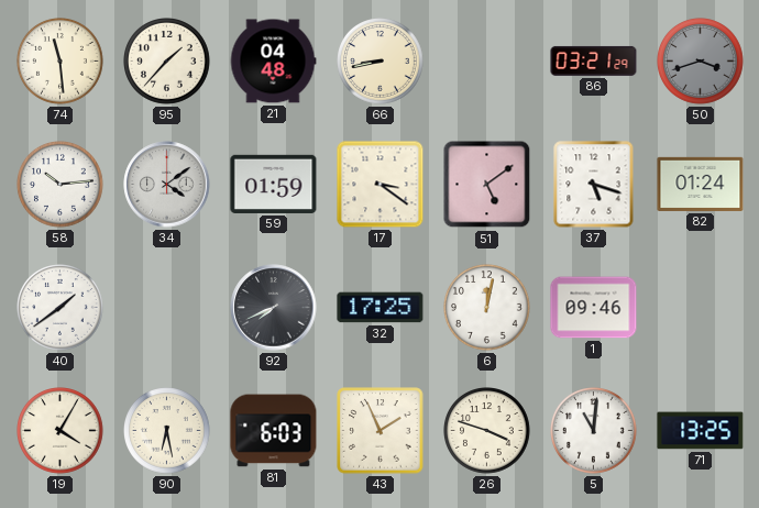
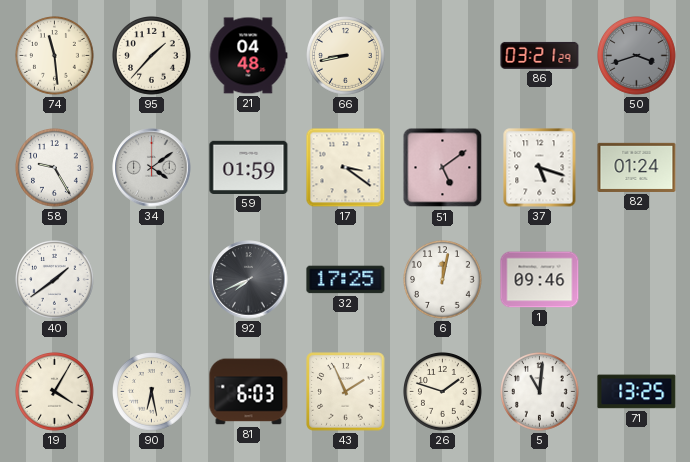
58: 10:14 -> 9:25 (55, 168)
26: 3:48 -> 1:48 (443, 392)
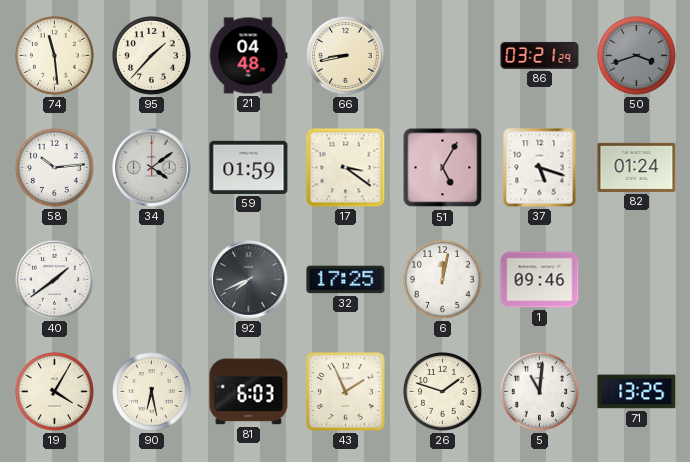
58: 9:25 -> 10:14 (55, 168)
51: 5:09 -> 5:05 (443, 168)
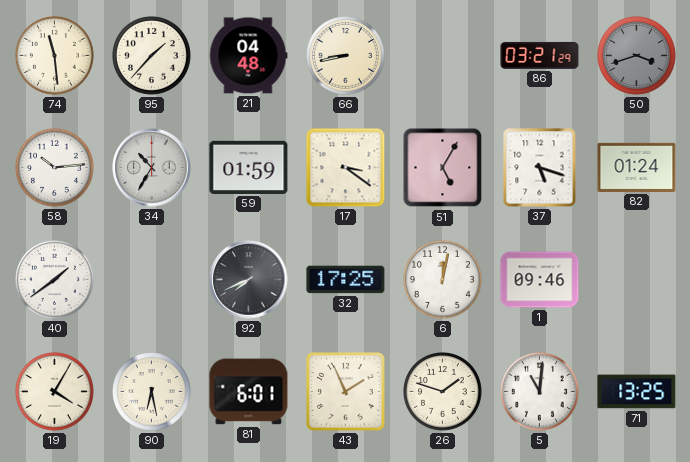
34: 4:09 -> 10:35 (152, 168)
81: 6:03 -> 6:01 (249, 392)
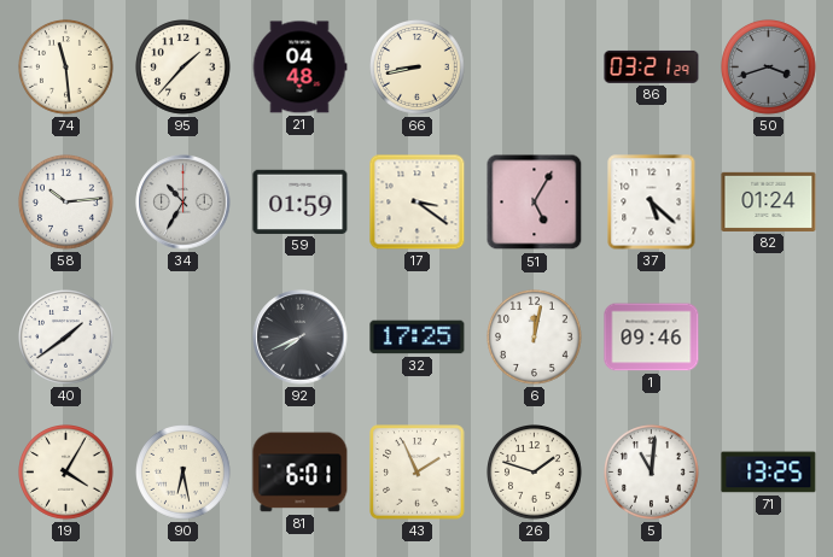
37: 5:18 -> 5:22 (652, 203)
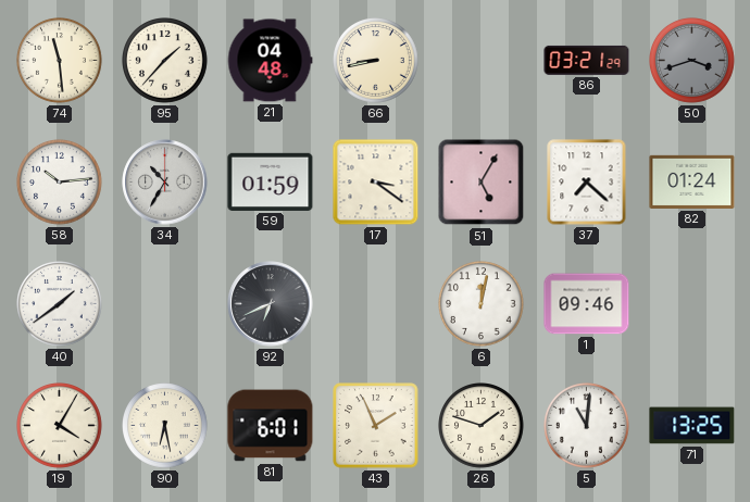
37: 5:22 -> 7:22 (587, 183)
92: 7:41 -> 6:41 (271, 304)
32: 17:25 -> none (418, 338)
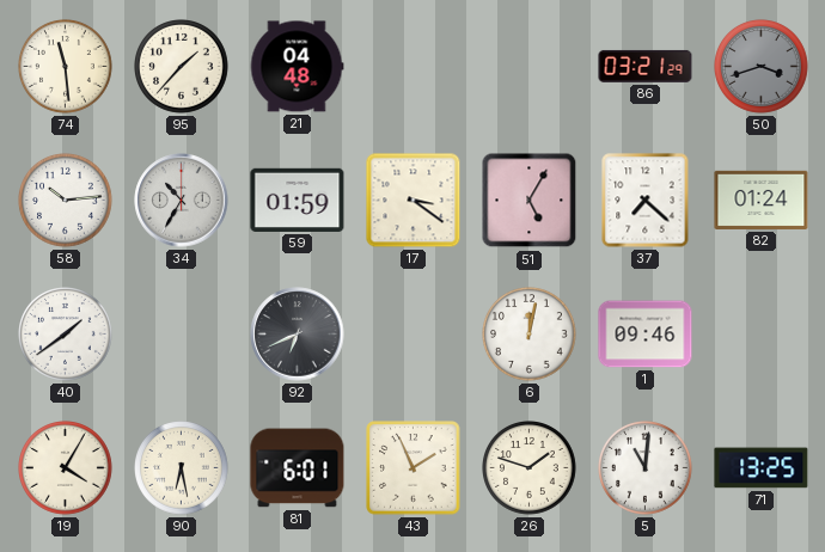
66: 8:43 -> none (376, 61)
